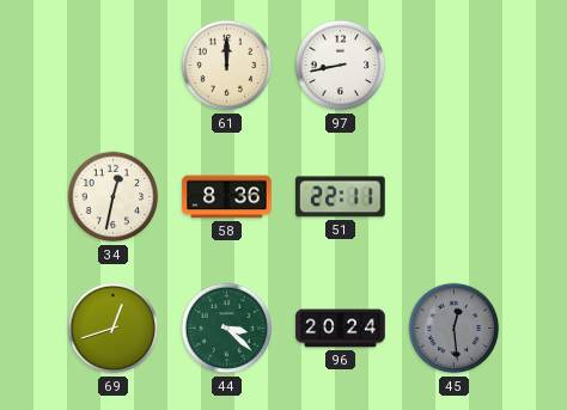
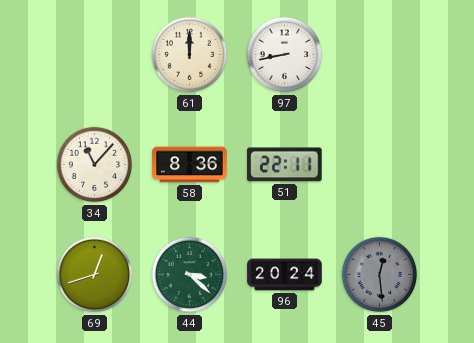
34: 12:32 -> 11:07 (95, 165)
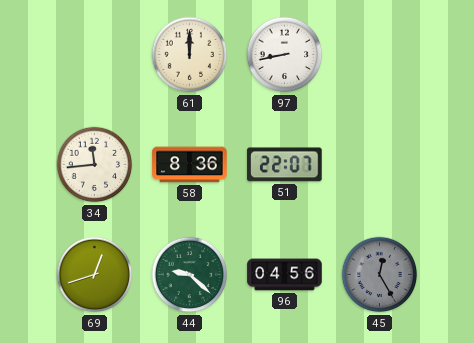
34: 11:07 -> 11:44 (95, 165)
51: 22:11 -> 22:07 (285, 165)
44: 3:22 -> 9:22 (190, 275)
96: 20:24 -> 04:56 (285, 275)
45: 12:29 -> 12:25 (380, 275)
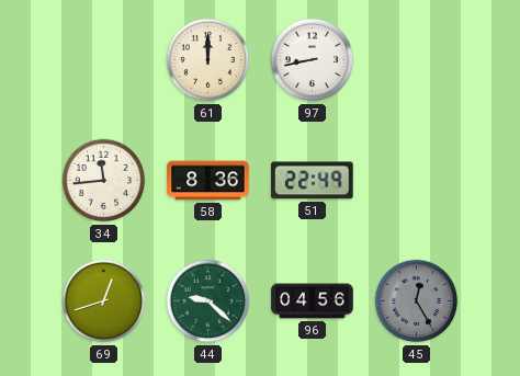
51: 22:07 -> 22:49 (313, 181)
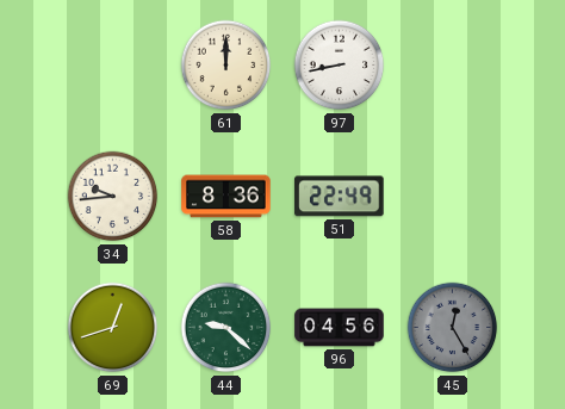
34: 11:44 -> 9:44 (113, 197)
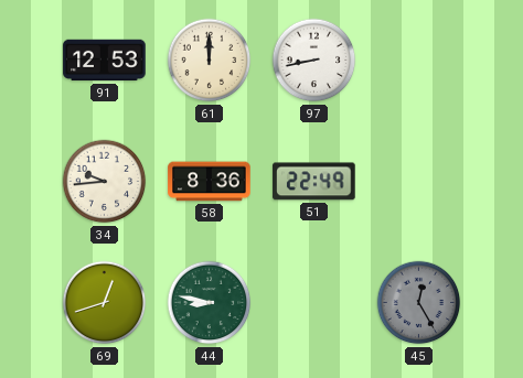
91: none -> 12:53 (105, 61)
44: 9:22 -> 8:47 (210, 303)
96: 04:56 -> none (340, 328)
